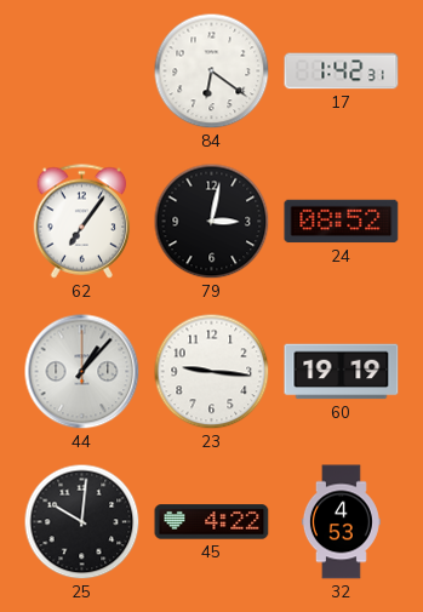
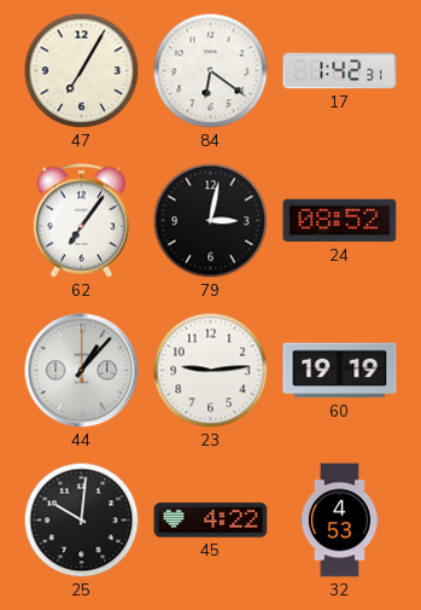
47: none -> 7:05 (82, 71)
23: 9:16 -> 9:14 (211, 371)
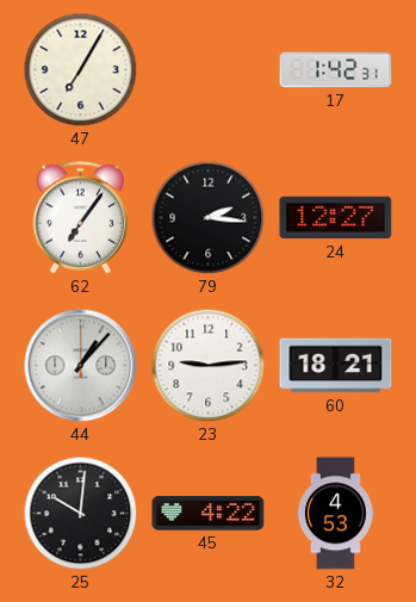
84: 6:21 -> none (211, 71)
79: 3:02 -> 2:16 (209, 218)
24: 08:52 -> 12:27 (336, 218)
60: 19:19 -> 18:21 (336, 366)
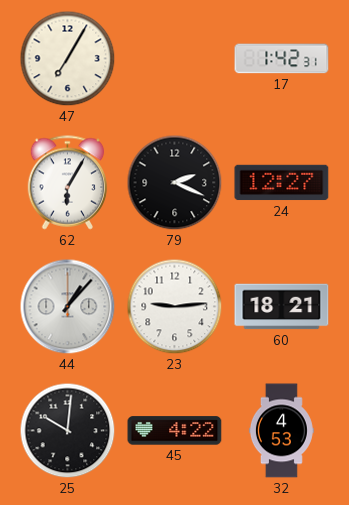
62: 7:06 -> 6:05 (68, 183)
79: 2:16 -> 2:19 (175, 183)
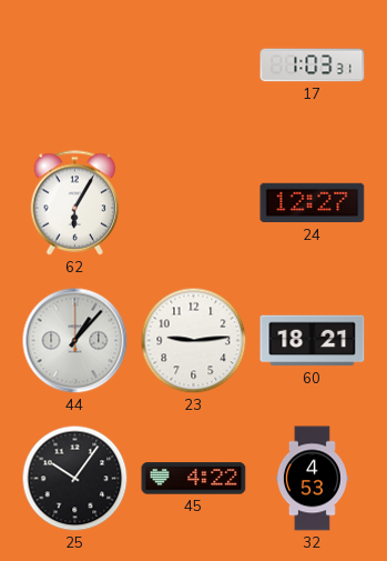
47: 7:05 -> none (68, 59)
17: 1:42 -> 1:03 (313, 66)
79: 2:19 -> none (175, 183)
25: 10:01 -> 10:06 (75, 479)
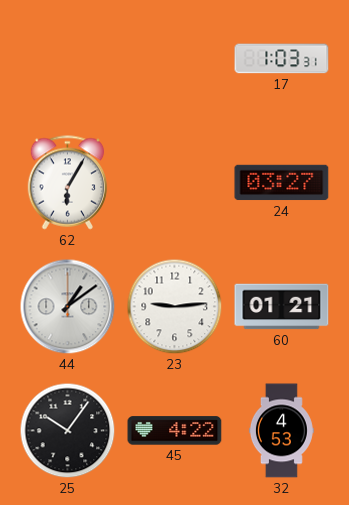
24: 12:27 -> 03:27 (282, 183)
44: 1:07 -> 1:09 (68, 307)
60: 18:21 -> 01:21 (282, 307)
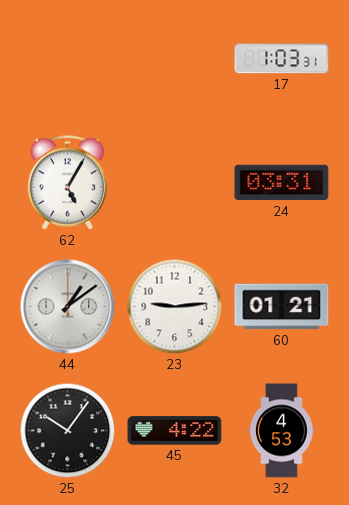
62: 6:05 -> 5:05 (68, 183)
24: 03:27 -> 03:31 (282, 183)
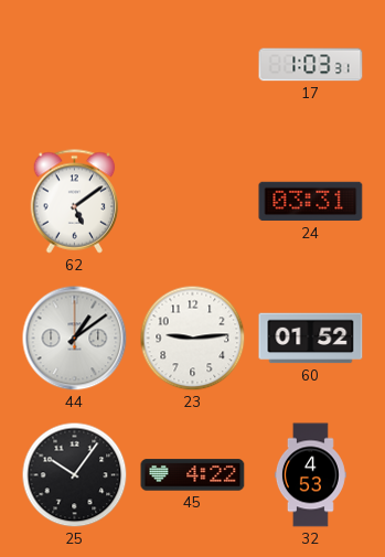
62: 5:05 -> 5:09 (75, 202)
60: 01:21 -> 01:52 (311, 339)
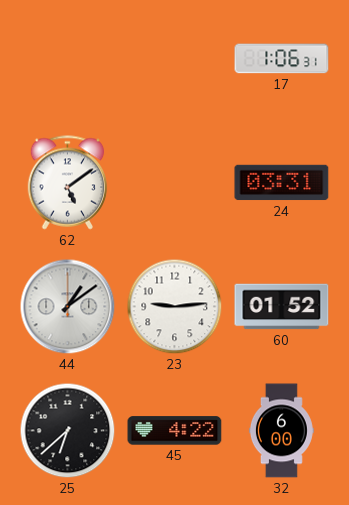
17: 1:03 -> 1:06 (282, 59)
25: 10:06 -> 6:38 (68, 431)
32: 4:53 -> 6:00 (281, 431)
